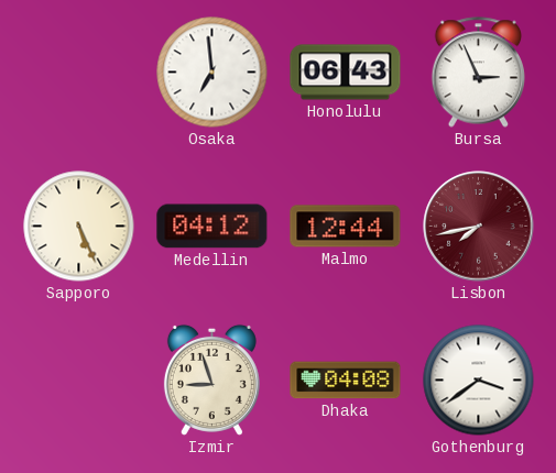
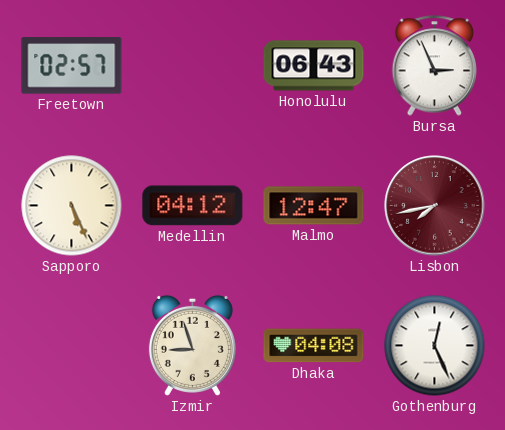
Freetown: none -> 02:57 (72, 66)
Osaka: 6:59 -> none (212, 73)
Malmo: 12:44 -> 12:47 (314, 206)
Gothenburg: 3:39 -> 12:26 (435, 346)
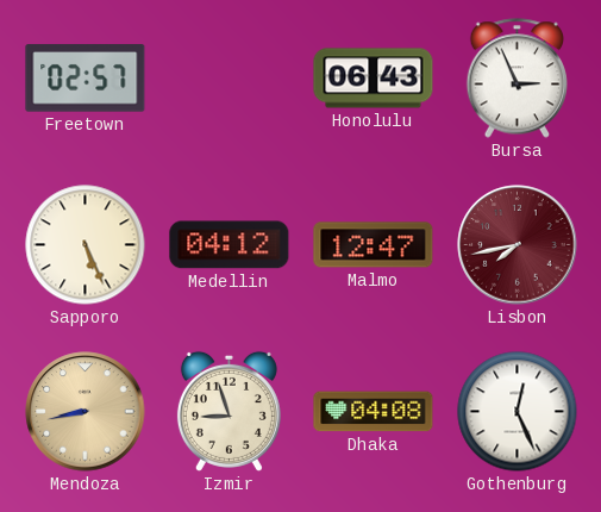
Mendoza: none -> 8:43 (86, 412)
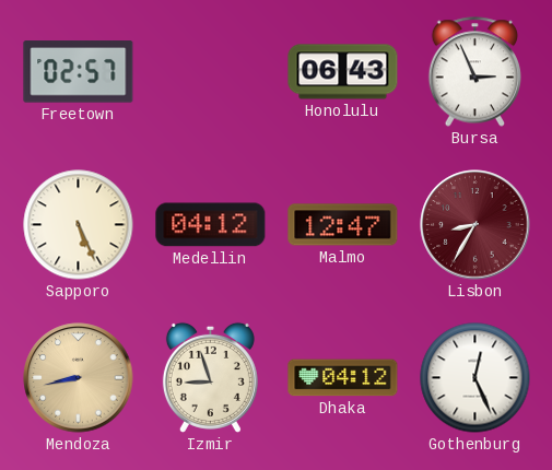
Lisbon: 7:43 -> 8:35 (475, 225)
Dhaka: 04:08 -> 04:12 (343, 378)
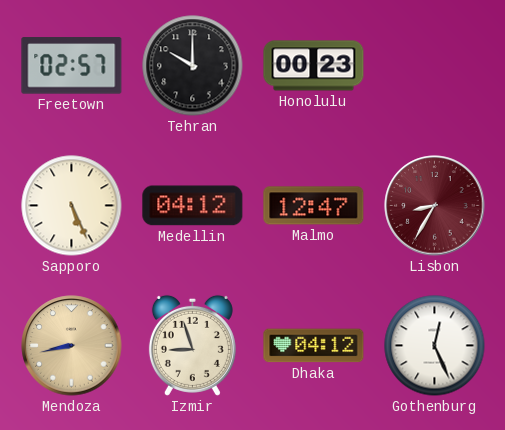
Tehran: none -> 10:00 (193, 66)
Honolulu: 06:43 -> 00:23 (314, 66)
Bursa: 2:56 -> none (474, 72)
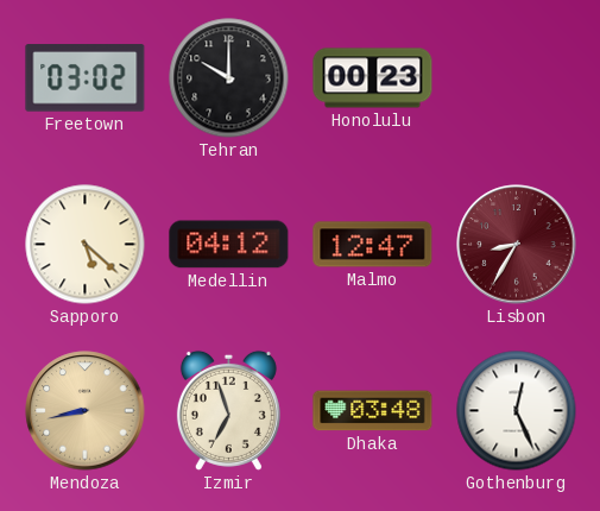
Freetown: 02:57 -> 03:02 (86, 78)
Sapporo: 5:26 -> 5:22 (86, 245)
Izmir: 8:57 -> 6:57 (228, 410)
Dhaka: 04:12 -> 03:48 (373, 411)
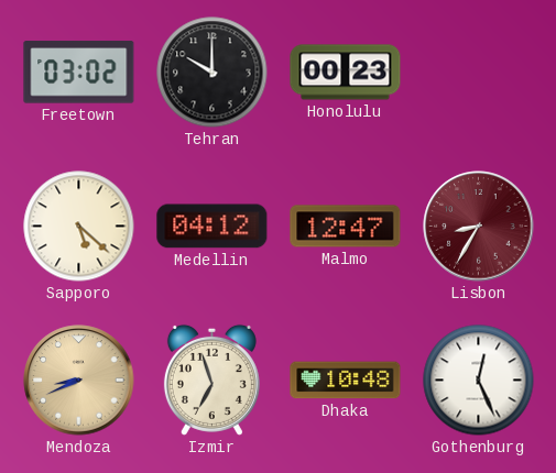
Mendoza: 8:43 -> 8:41 (79, 381)
Dhaka: 03:48 -> 10:48 (346, 381)
